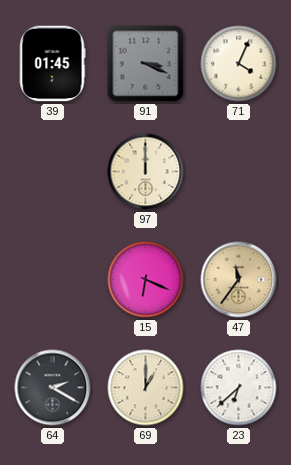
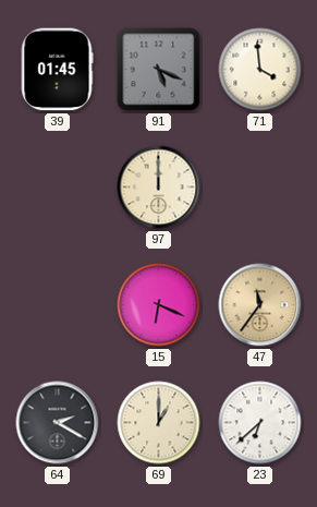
91: 3:19 -> 5:19 (159, 70)
71: 4:04 -> 3:59 (260, 70)
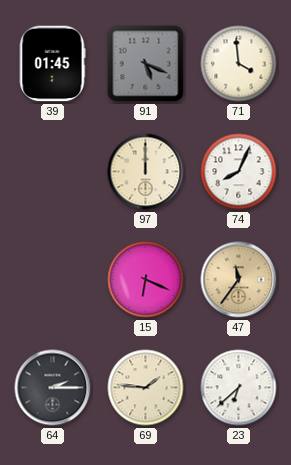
74: none -> 8:04 (239, 172)
64: 2:20 -> 2:15 (53, 388)
69: 1:00 -> 1:46 (146, 388)
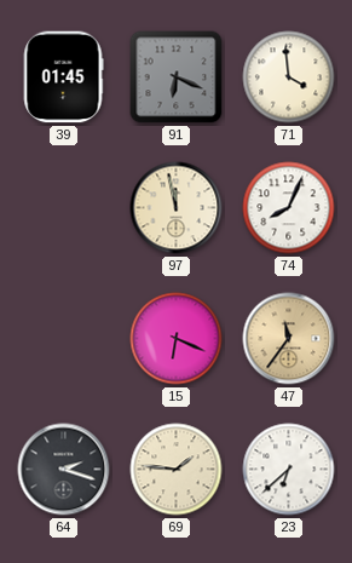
91: 5:19 -> 6:19 (177, 77)
97: 12:00 -> 11:58 (177, 208)
64: 2:15 -> 2:18 (64, 470)
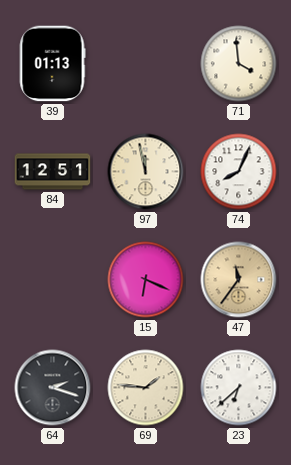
39: 01:45 -> 01:13 (52, 64)
91: 6:19 -> none (177, 77)
84: none -> 12:51 (53, 172)
